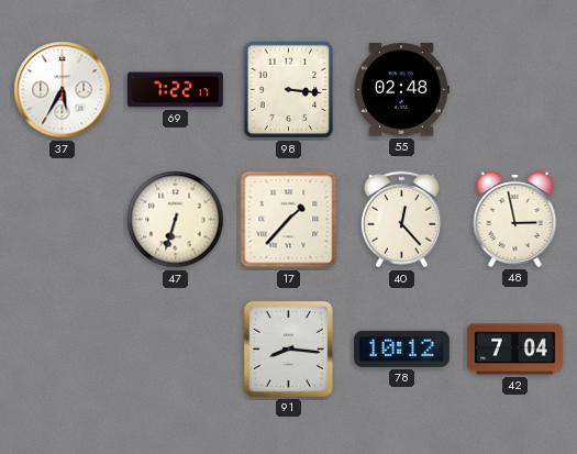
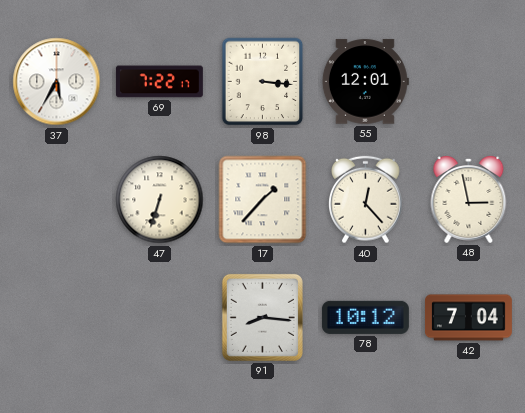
55: 02:48 -> 12:01 (365, 82)
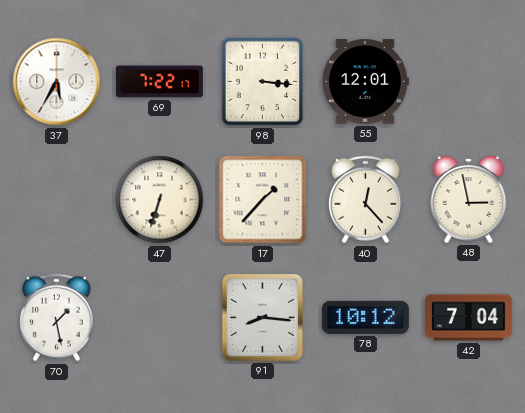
70: none -> 1:28 (57, 318)
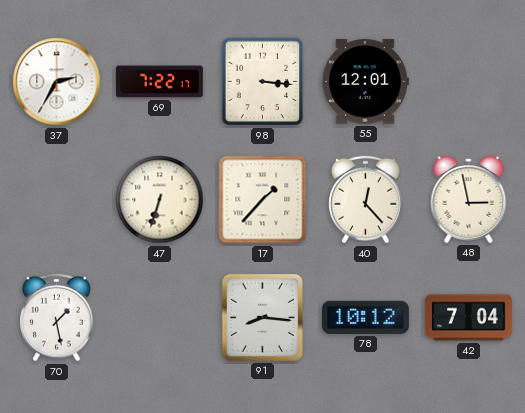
37: 5:35 -> 2:35 (57, 82)
